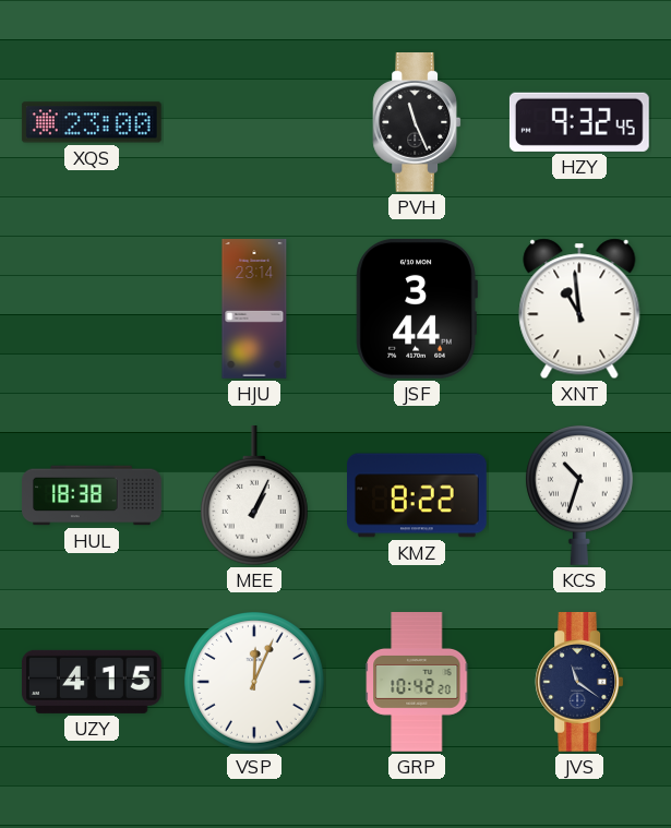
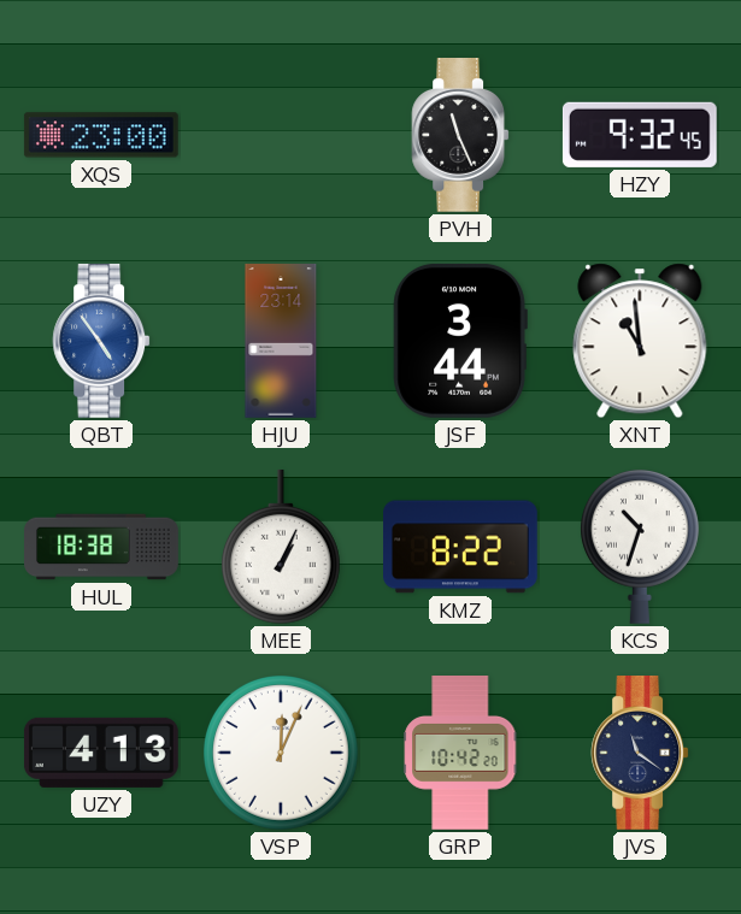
QBT: none -> 4:54 (101, 342)
UZY: 4:15 -> 4:13 (101, 753)
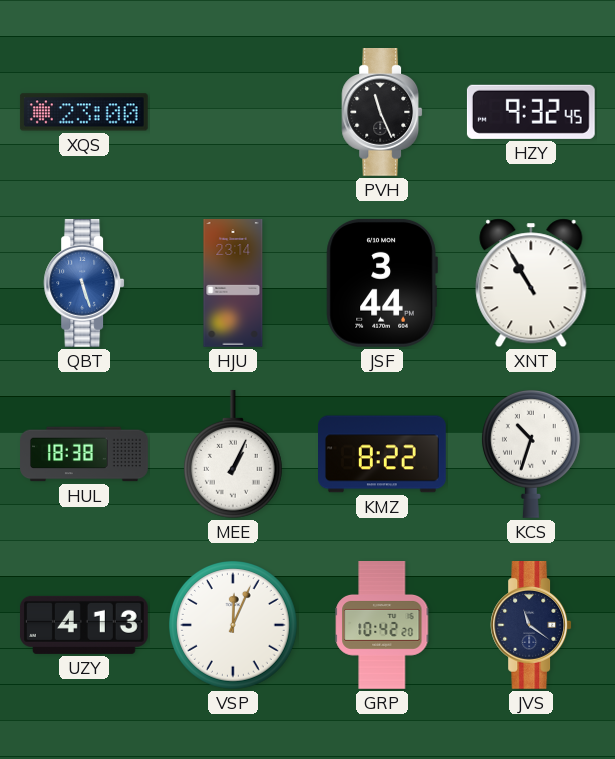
QBT: 4:54 -> 5:27 (84, 284)
XNT: 10:59 -> 10:55 (531, 283)
